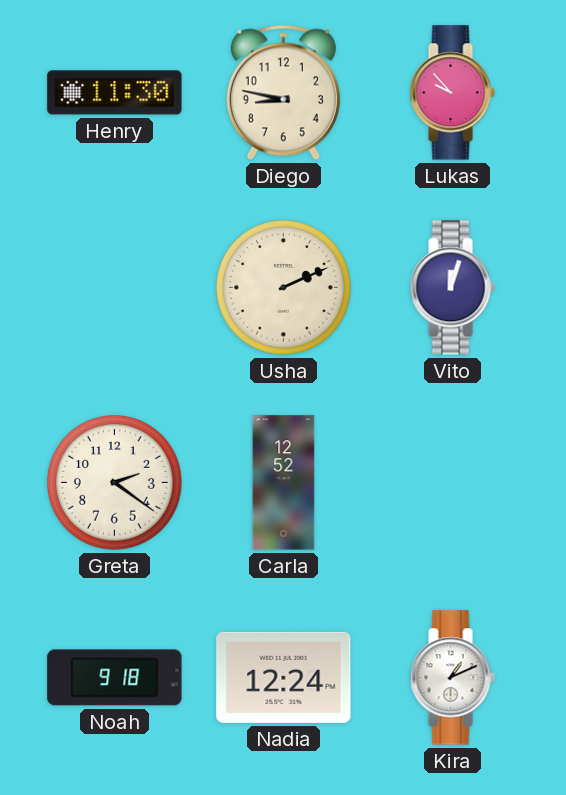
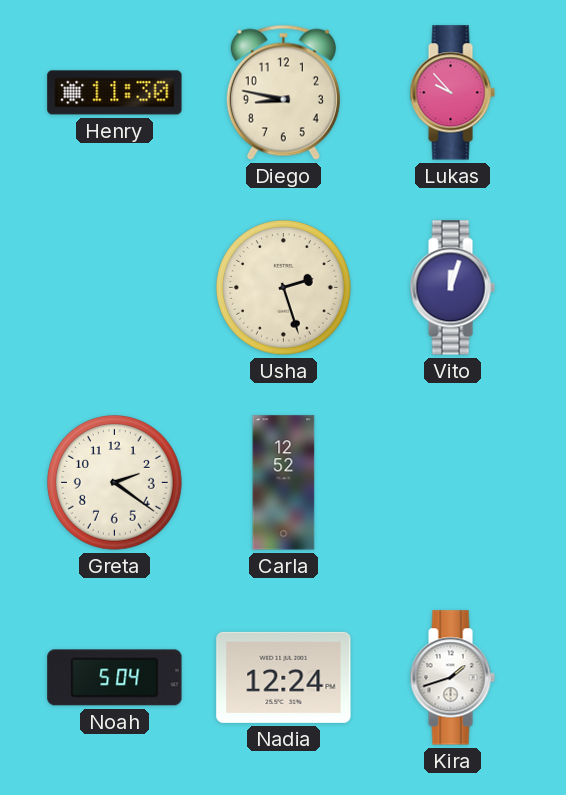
Usha: 2:11 -> 2:27 (284, 288)
Noah: 9:18 -> 5:04 (115, 678)
Kira: 1:11 -> 1:42 (452, 678)
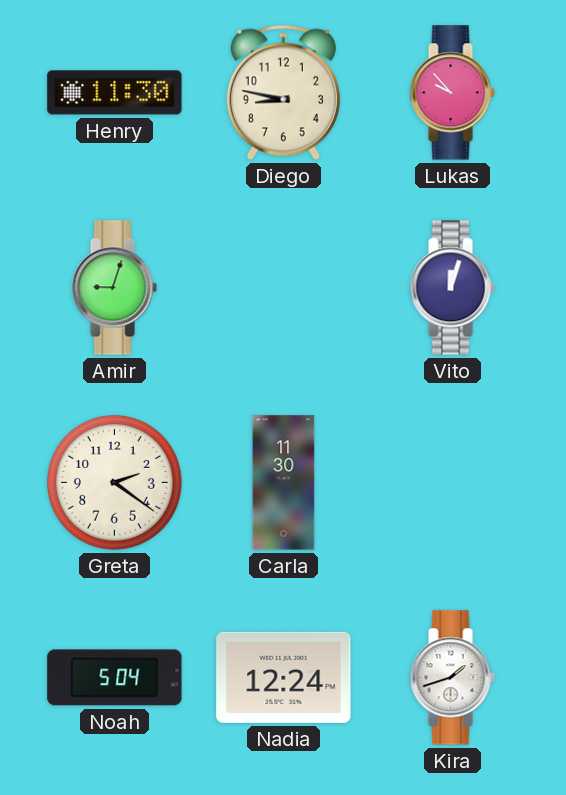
Amir: none -> 9:03 (114, 288)
Usha: 2:27 -> none (284, 288)
Carla: 12:52 -> 11:30 (284, 483)
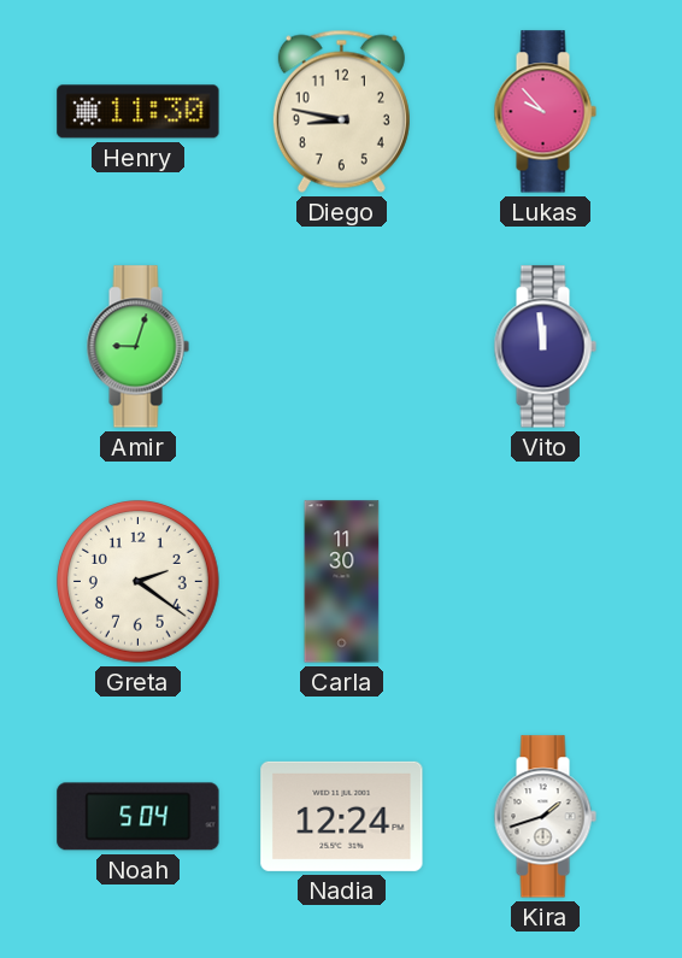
Vito: 12:03 -> 11:59 (545, 347)
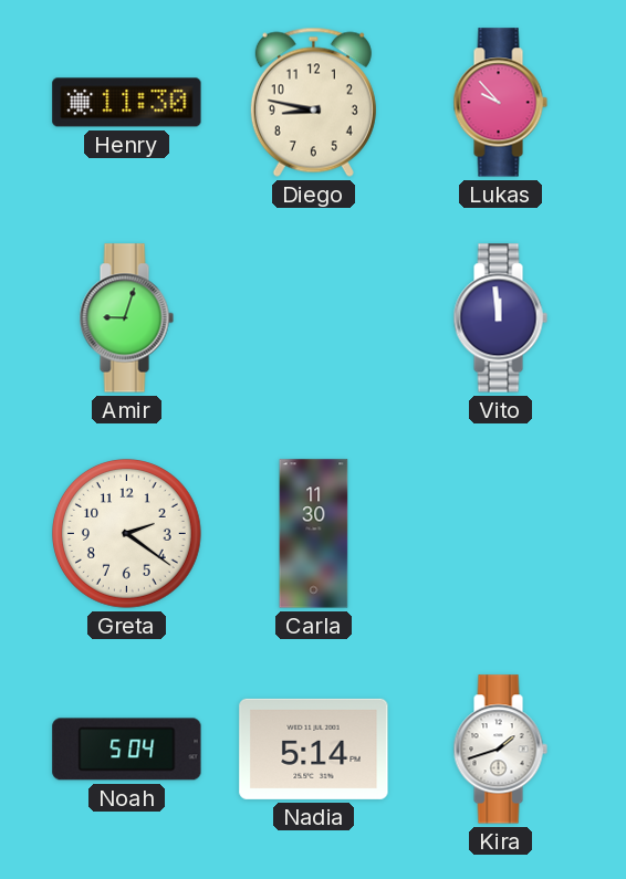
Nadia: 12:24 -> 5:14 (314, 749)
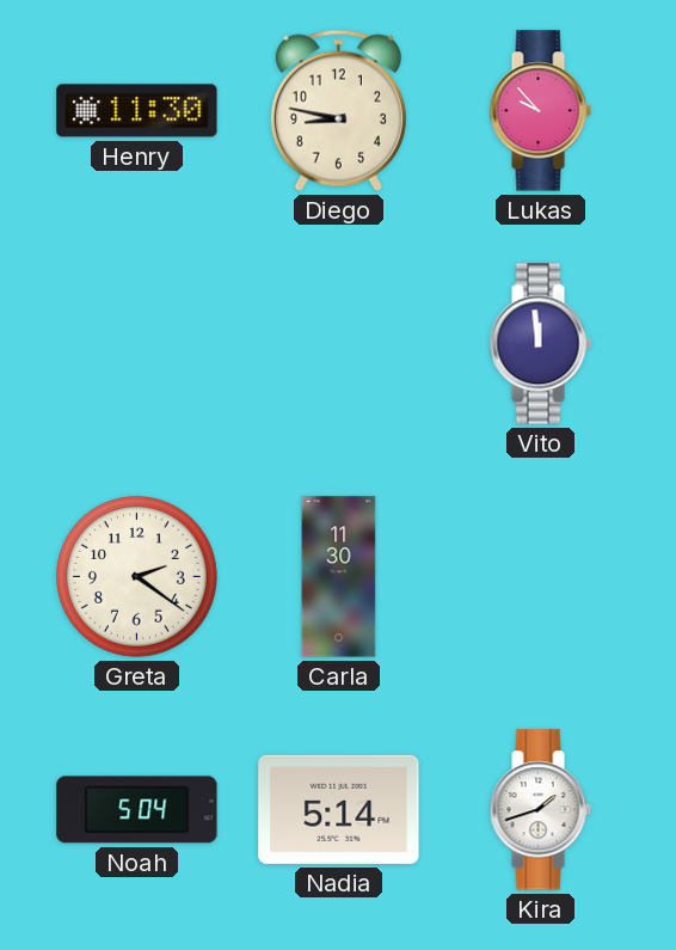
Amir: 9:03 -> none (126, 318)
